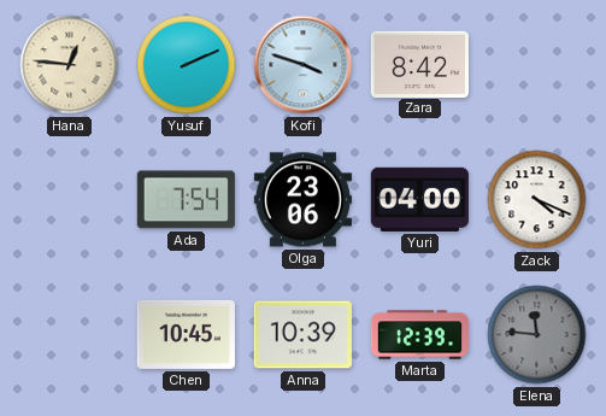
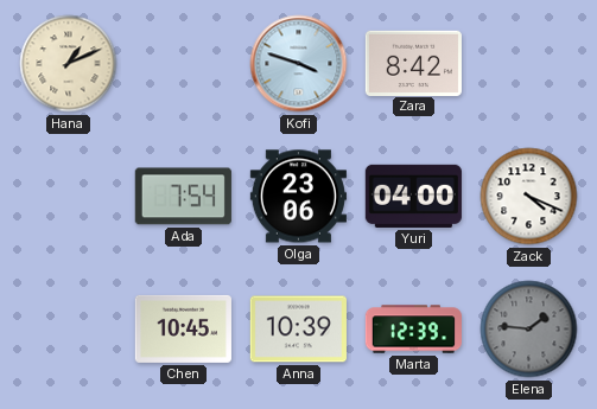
Hana: 12:46 -> 1:11 (69, 64)
Yusuf: 2:11 -> none (187, 65)
Elena: 11:46 -> 1:46 (529, 330)
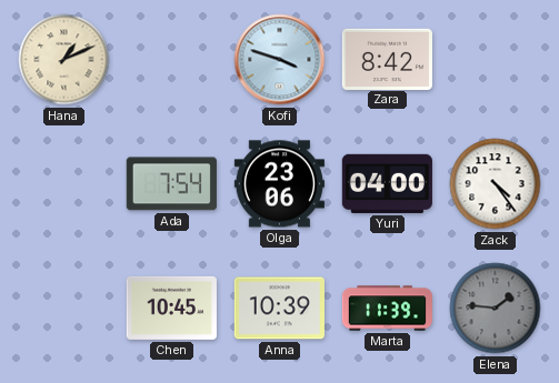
Zack: 4:19 -> 4:24 (496, 184)
Marta: 12:39 -> 11:39 (387, 309)
